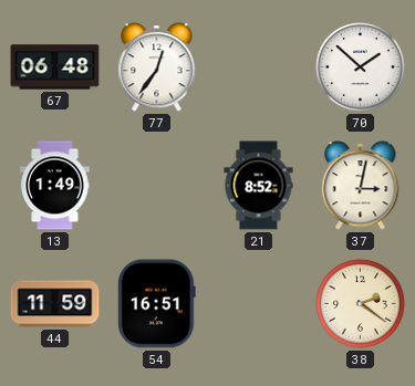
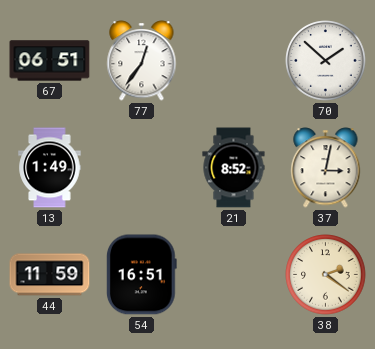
67: 06:48 -> 06:51 (50, 61)
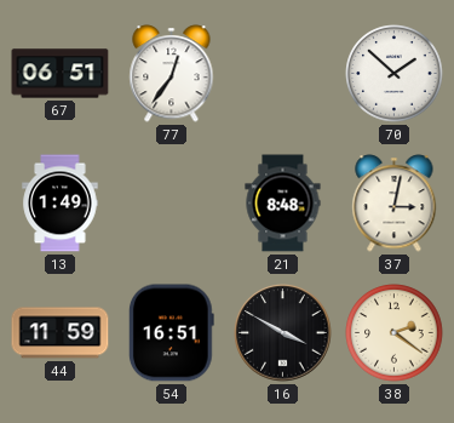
21: 8:52 -> 8:48 (283, 204)
16: none -> 3:50 (283, 333)
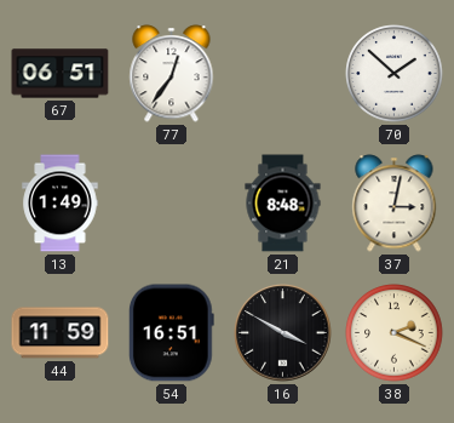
38: 2:21 -> 2:19 (395, 333)
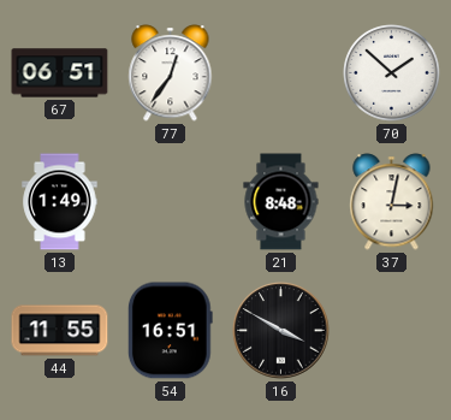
44: 11:59 -> 11:55 (60, 331)
38: 2:19 -> none (395, 333)
